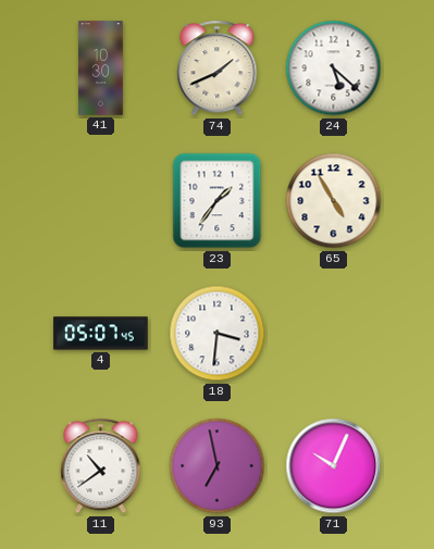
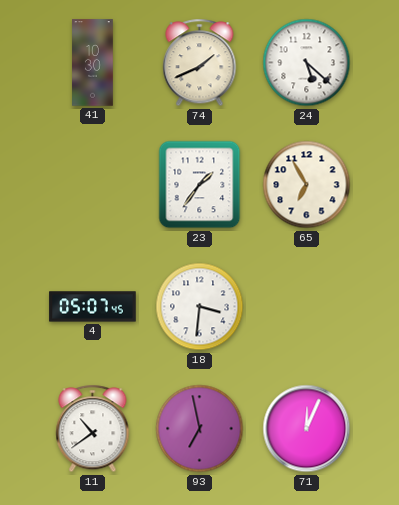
65: 4:55 -> 6:55 (307, 185)
71: 10:04 -> 12:04 (307, 429)
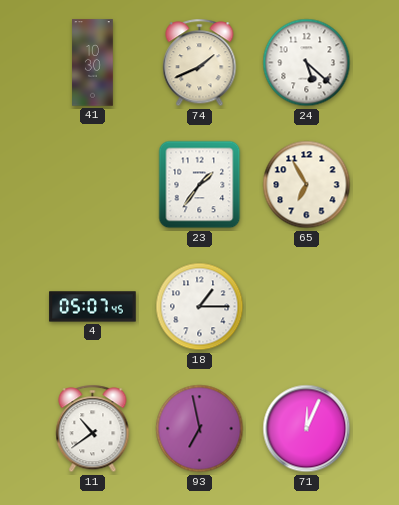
18: 3:31 -> 1:15 (200, 307)
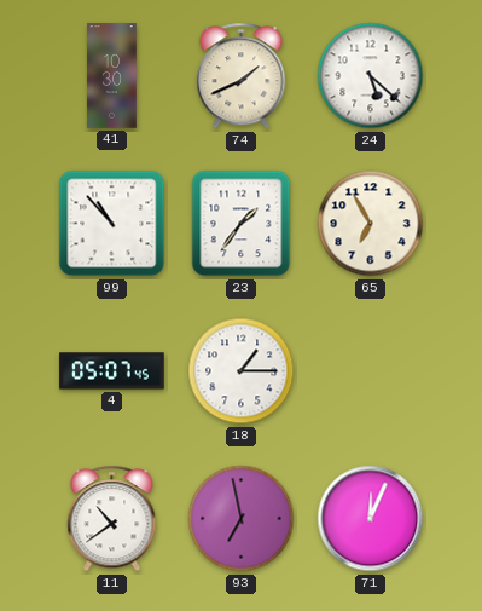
99: none -> 10:53 (112, 224)
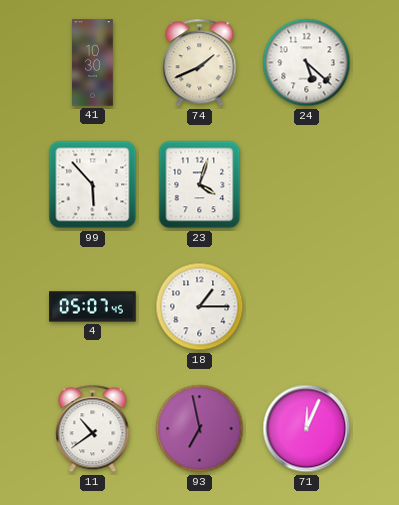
99: 10:53 -> 5:53 (93, 185)
23: 1:36 -> 4:03 (200, 185)
65: 6:55 -> none (371, 224)
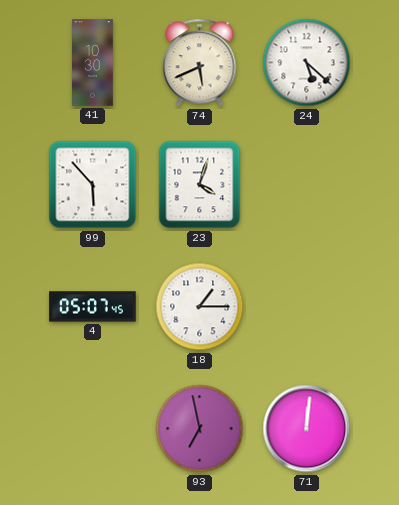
74: 1:41 -> 5:41 (200, 63)
11: 10:39 -> none (93, 429)
71: 12:04 -> 12:01 (307, 429)
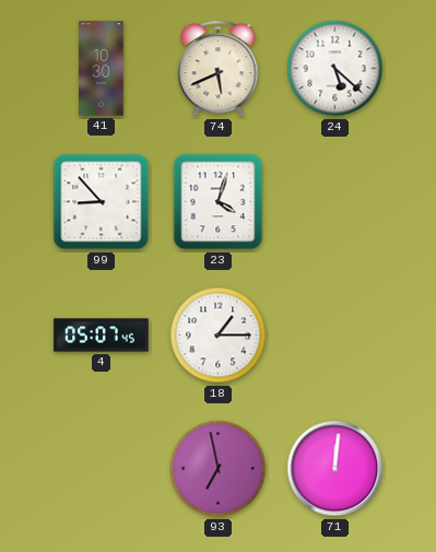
99: 5:53 -> 8:53 (102, 202)
